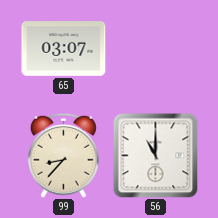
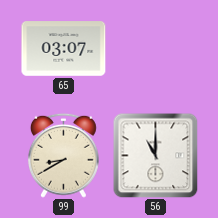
99: 8:37 -> 8:40 (63, 155)
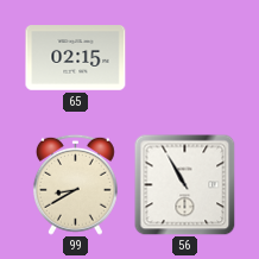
65: 03:07 -> 02:15 (76, 58)
56: 11:00 -> 10:55 (184, 184)
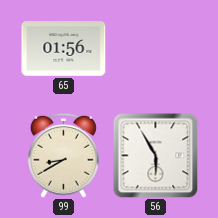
65: 02:15 -> 01:56 (64, 49)
56: 10:55 -> 5:55 (155, 155)
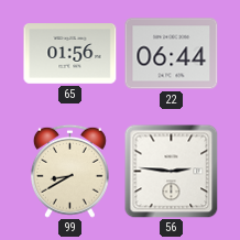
22: none -> 06:44 (172, 54)
56: 5:55 -> 2:46 (171, 171)
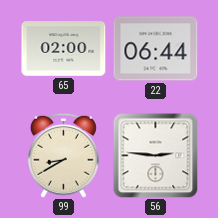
65: 01:56 -> 02:00 (64, 49)
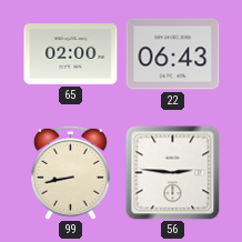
22: 06:44 -> 06:43 (173, 54)
99: 8:40 -> 8:43 (70, 172)
